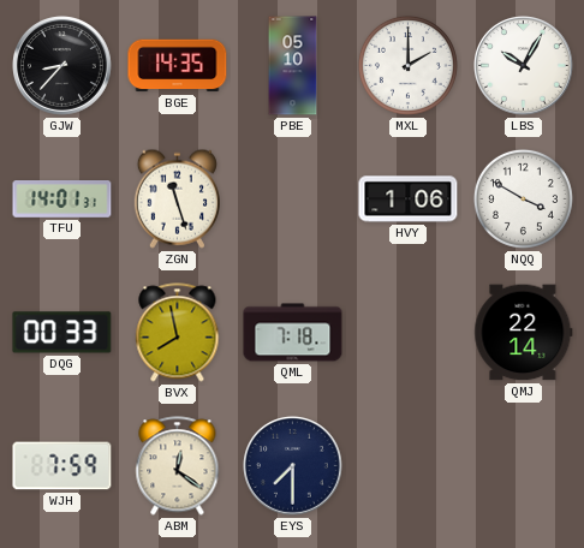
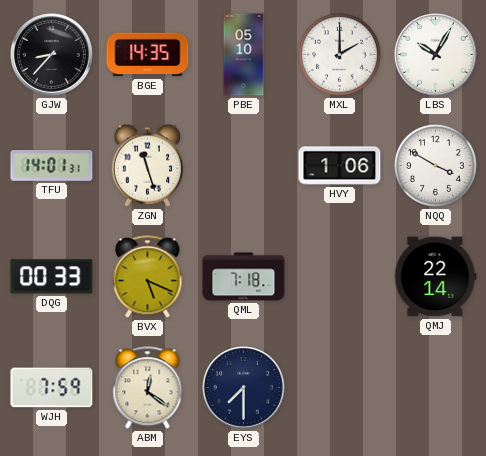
BVX: 7:58 -> 5:19 (148, 277)
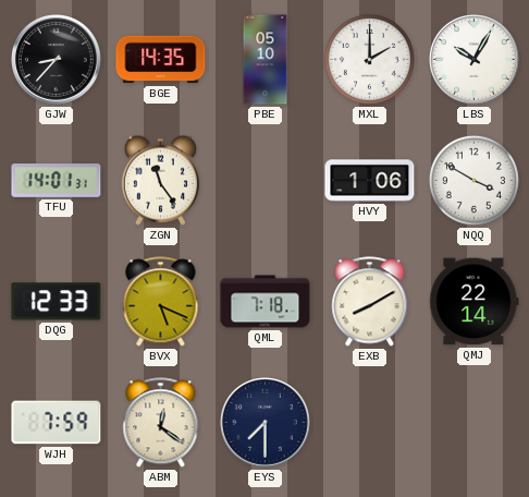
ZGN: 11:27 -> 11:24 (160, 180)
DQG: 00:33 -> 12:33 (57, 302)
EXB: none -> 8:10 (370, 302)
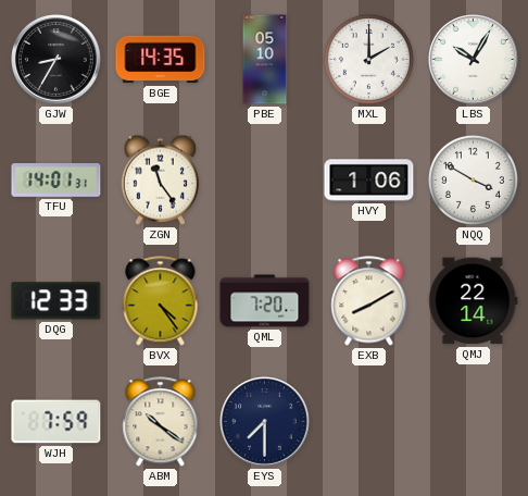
GJW: 8:37 -> 8:35 (56, 60)
BVX: 5:19 -> 4:24 (161, 301)
QML: 7:18 -> 7:20 (265, 301)
ABM: 12:21 -> 10:21 (161, 422)
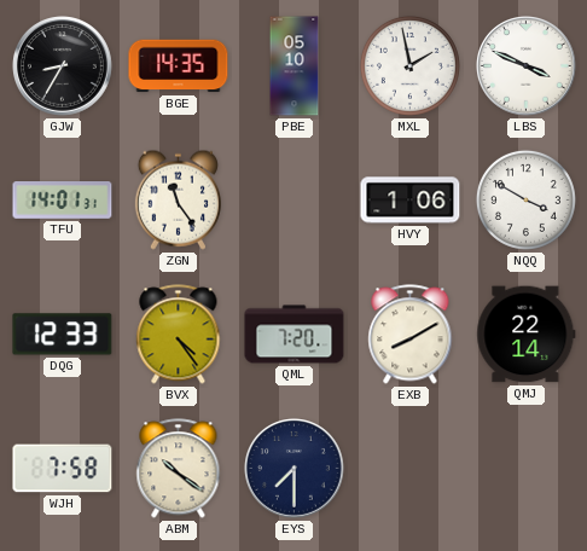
MXL: 2:00 -> 1:58 (409, 65)
LBS: 10:05 -> 3:49 (527, 66)
WJH: 7:59 -> 7:58 (63, 469)
